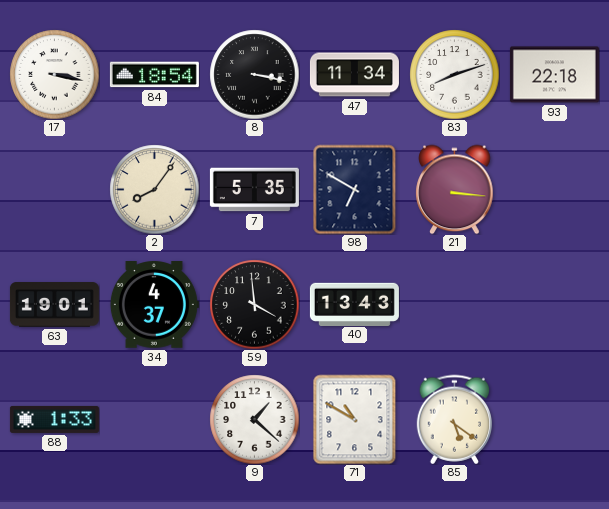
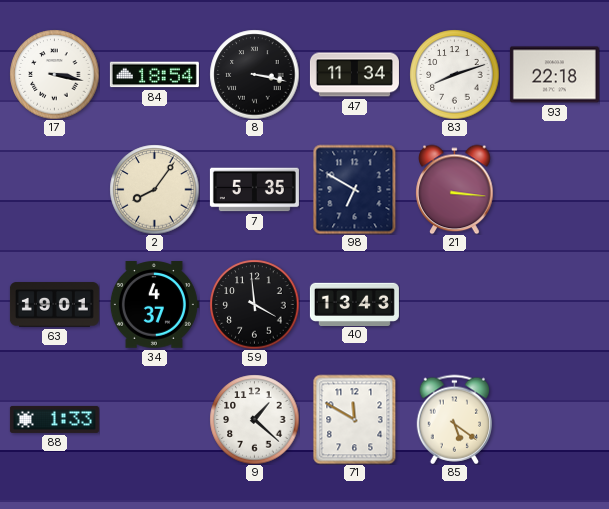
71: 10:50 -> 11:50 (355, 419)
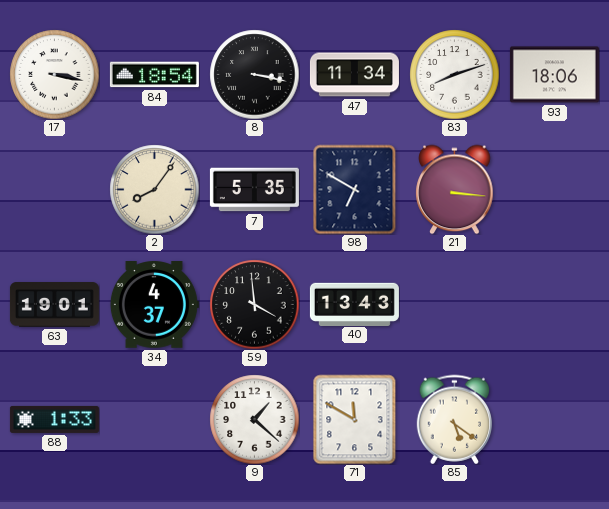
93: 22:18 -> 18:06 (554, 75)
